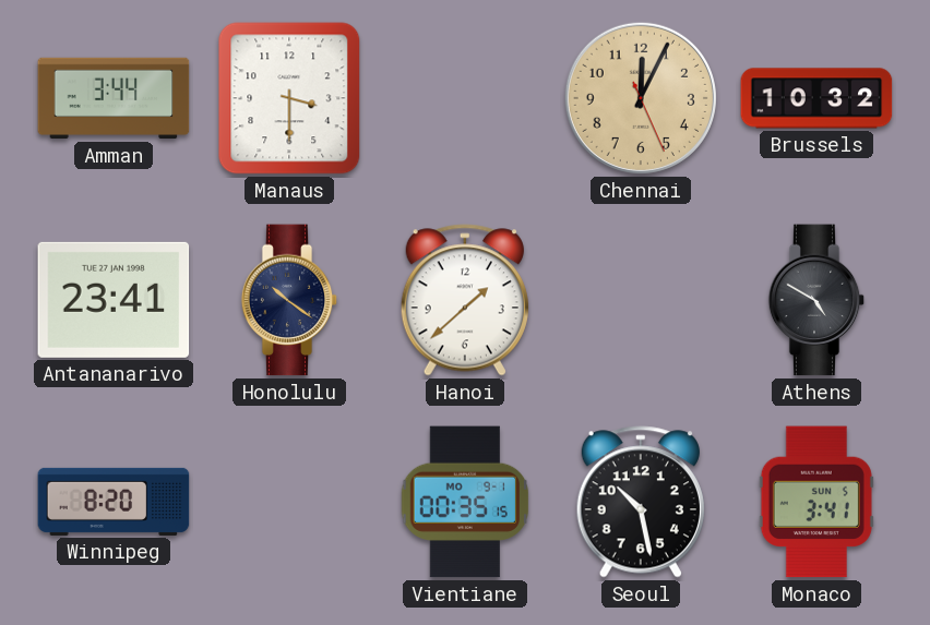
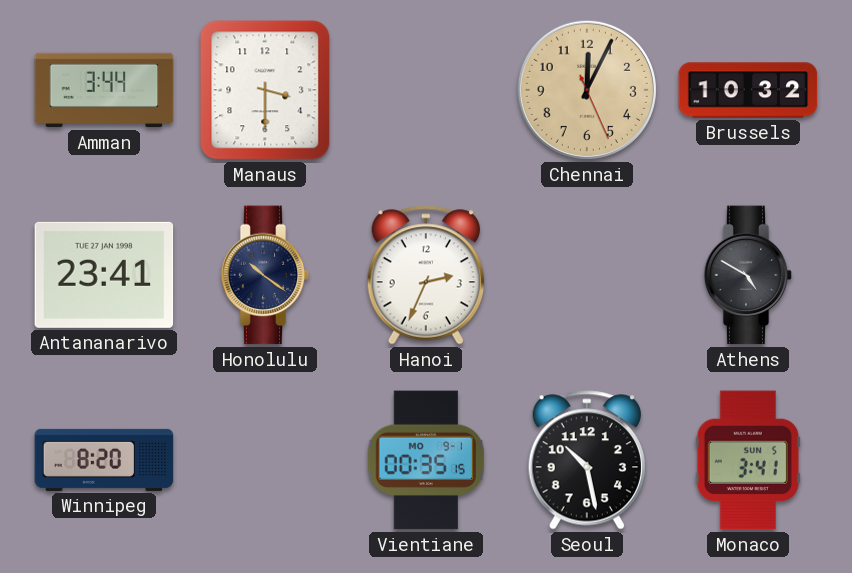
Hanoi: 1:38 -> 2:34 (426, 275)
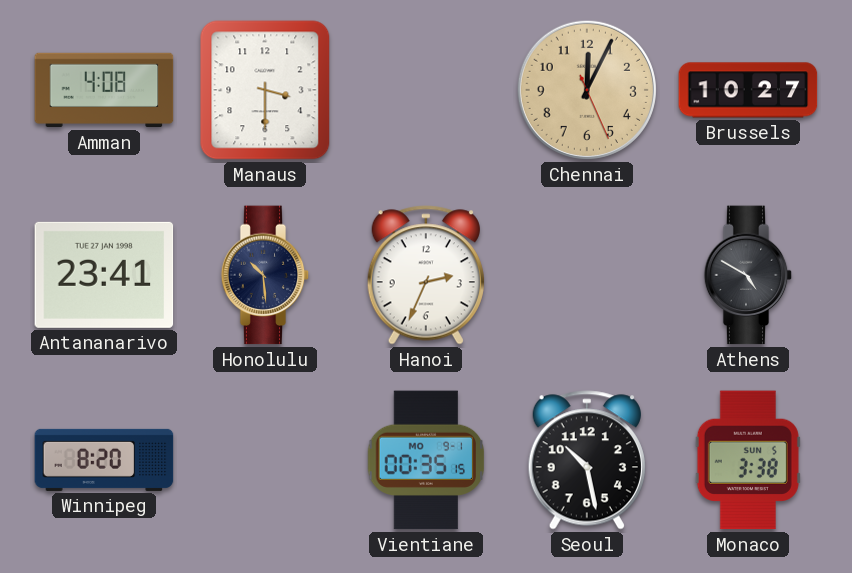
Amman: 3:44 -> 4:08 (104, 90)
Brussels: 10:32 -> 10:27 (748, 90)
Honolulu: 10:21 -> 10:29 (265, 275)
Monaco: 3:41 -> 3:38 (748, 460)
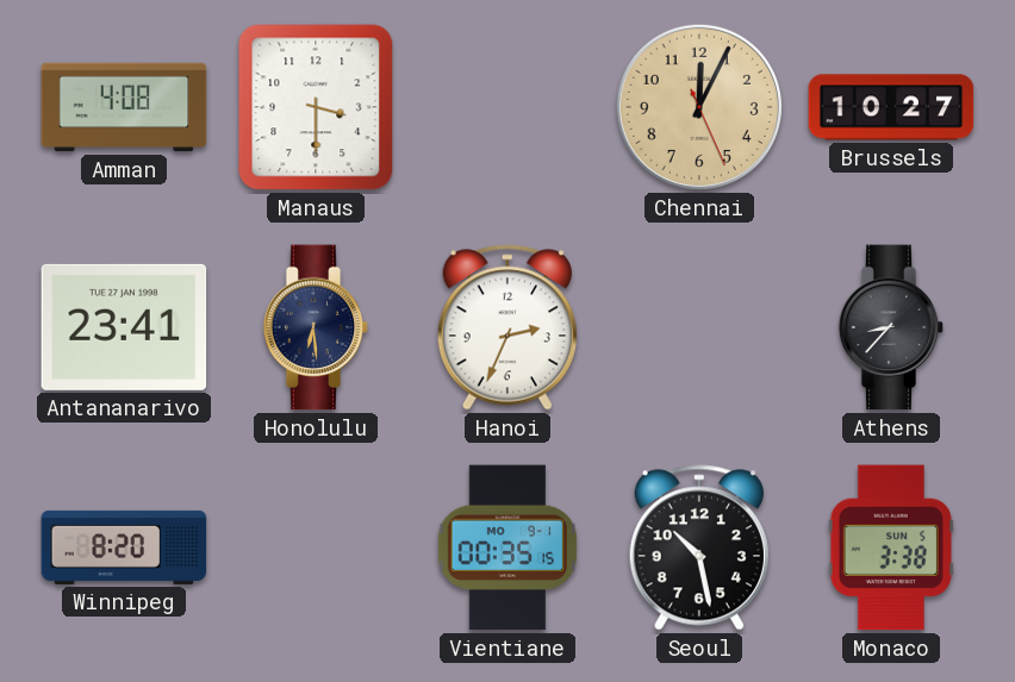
Honolulu: 10:29 -> 6:29 (316, 327)
Athens: 4:50 -> 8:37 (891, 327)
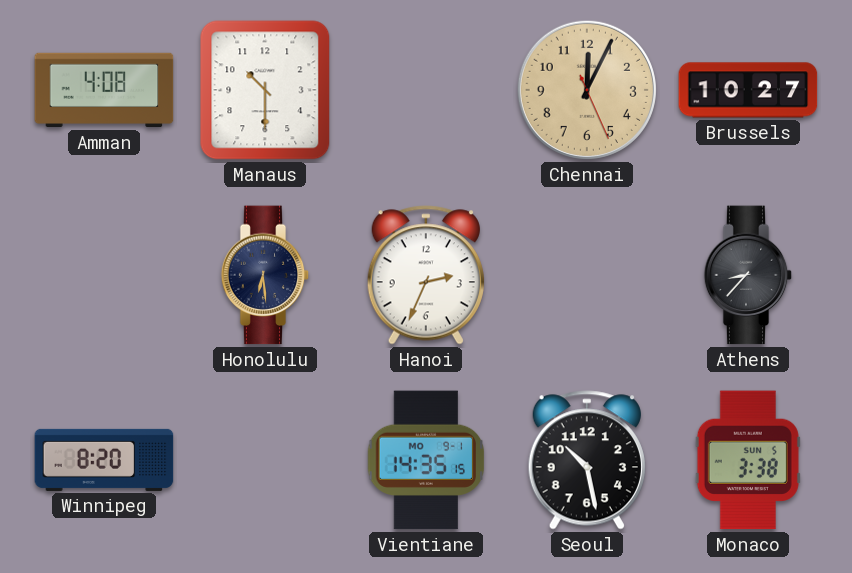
Manaus: 3:30 -> 10:30 (265, 90)
Antananarivo: 23:41 -> none (124, 327)
Vientiane: 00:35 -> 14:35 (426, 460)
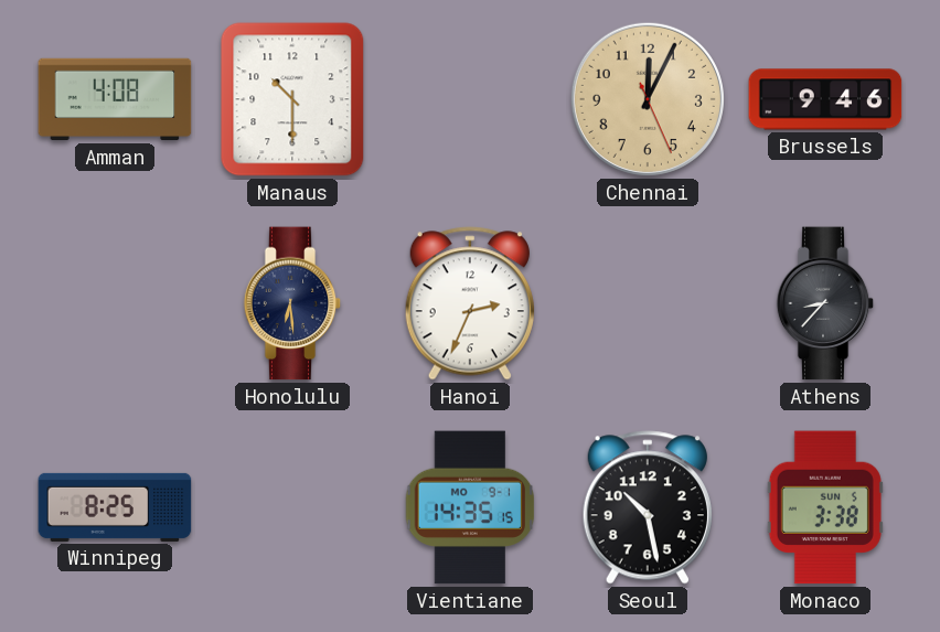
Brussels: 10:27 -> 9:46 (825, 99)
Winnipeg: 8:20 -> 8:25 (115, 507)
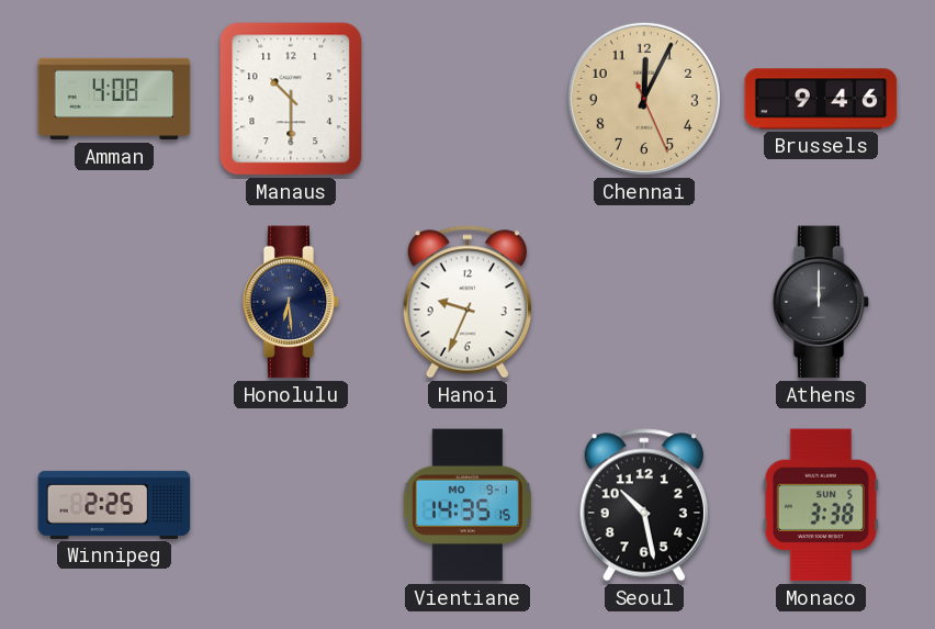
Hanoi: 2:34 -> 9:34 (467, 302)
Athens: 8:37 -> 12:00 (821, 302)
Winnipeg: 8:25 -> 2:25 (114, 505)
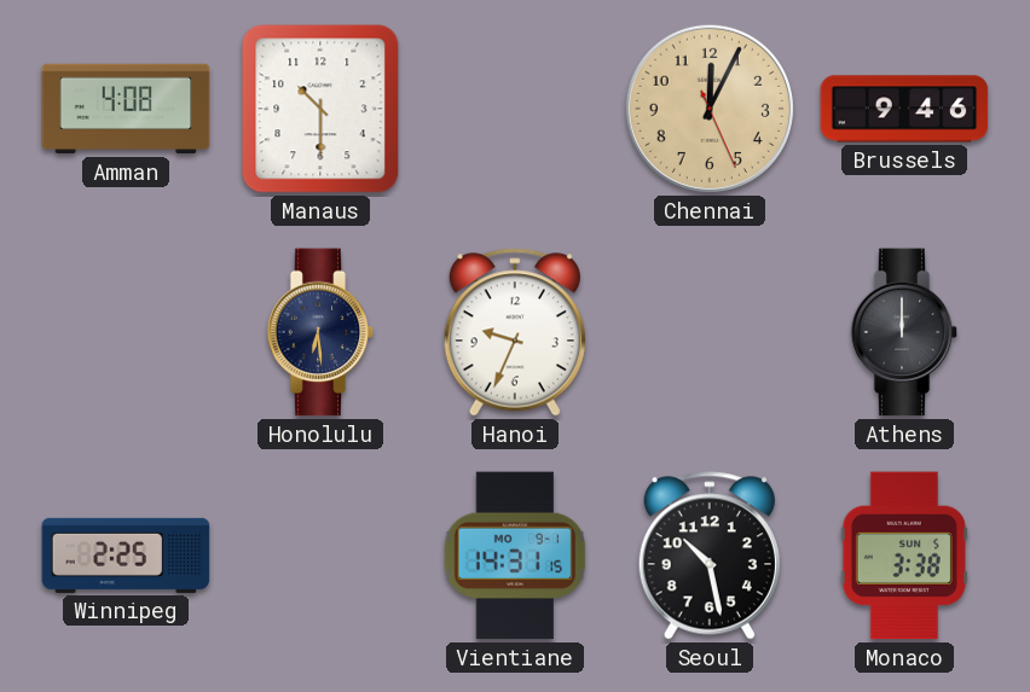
Vientiane: 14:35 -> 14:31 (515, 556)
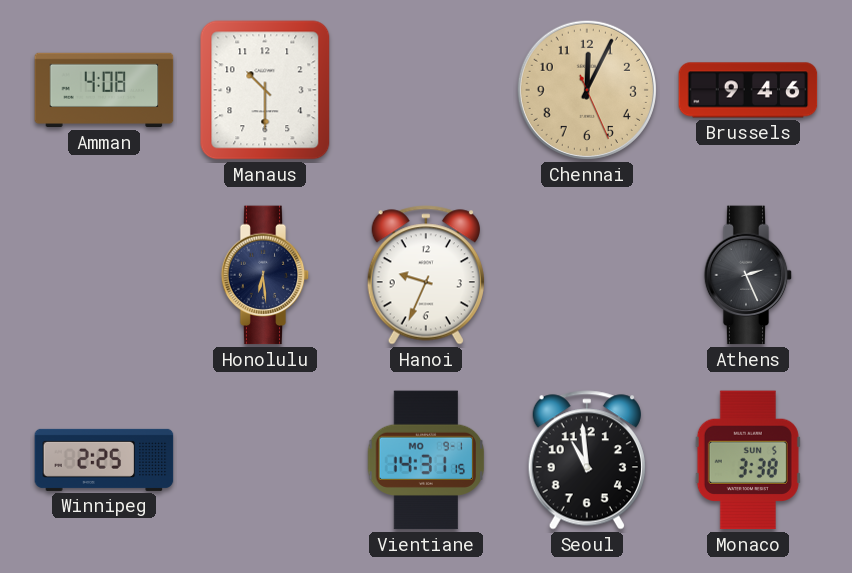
Athens: 12:00 -> 2:26 (748, 275)
Seoul: 10:28 -> 10:59 (587, 460)
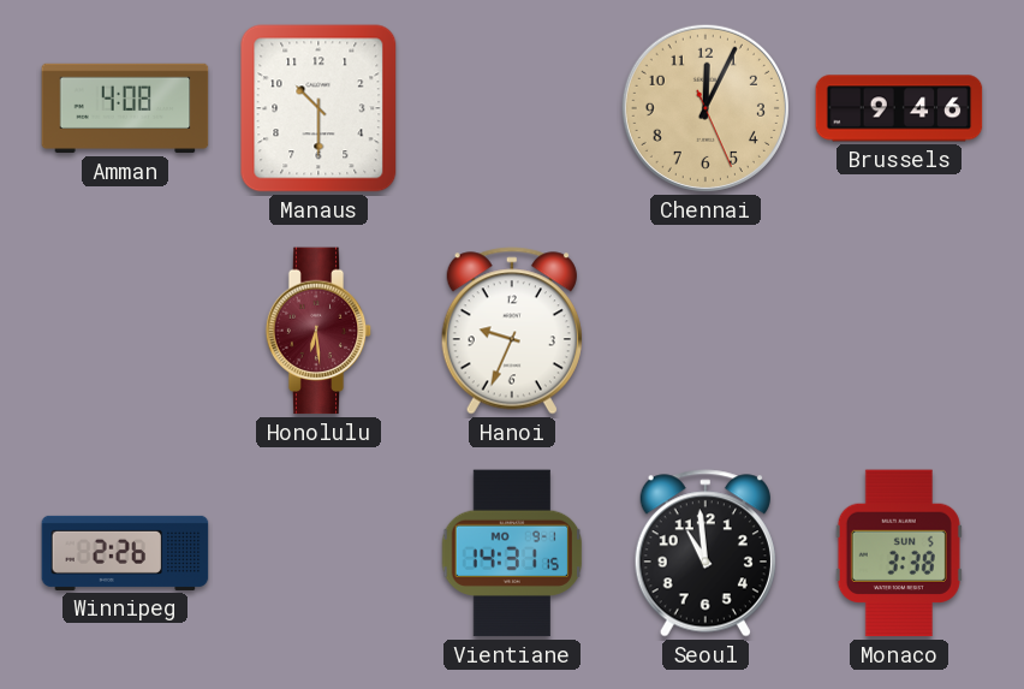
Honolulu dial: navy -> burgundy (318, 331)
Athens: 2:26 -> none (748, 275)
Winnipeg: 2:25 -> 2:26 (125, 553)
